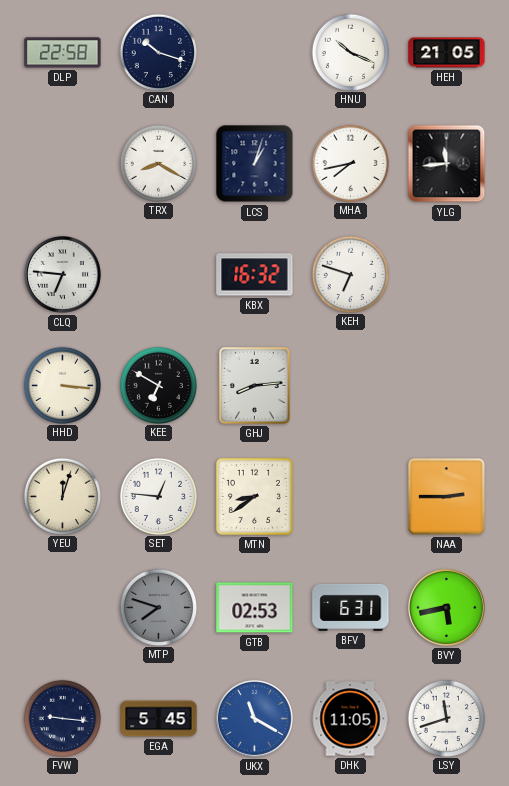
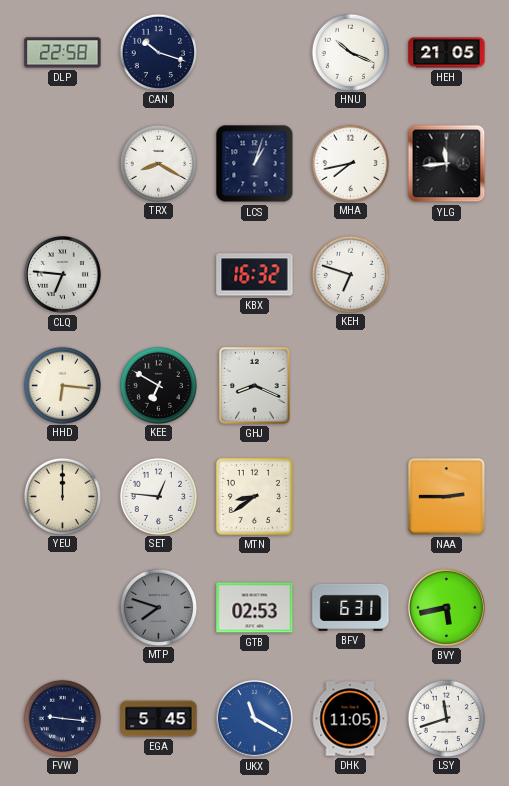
HHD: 3:16 -> 6:16 (62, 385)
GHJ: 8:14 -> 8:19 (254, 385)
YEU: 12:03 -> 12:00 (62, 496)
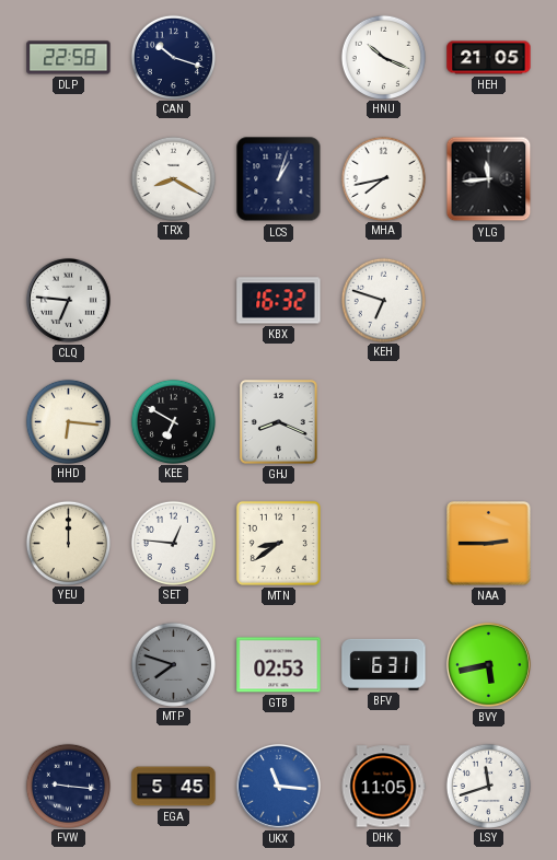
UKX: 11:20 -> 11:16 (278, 786)
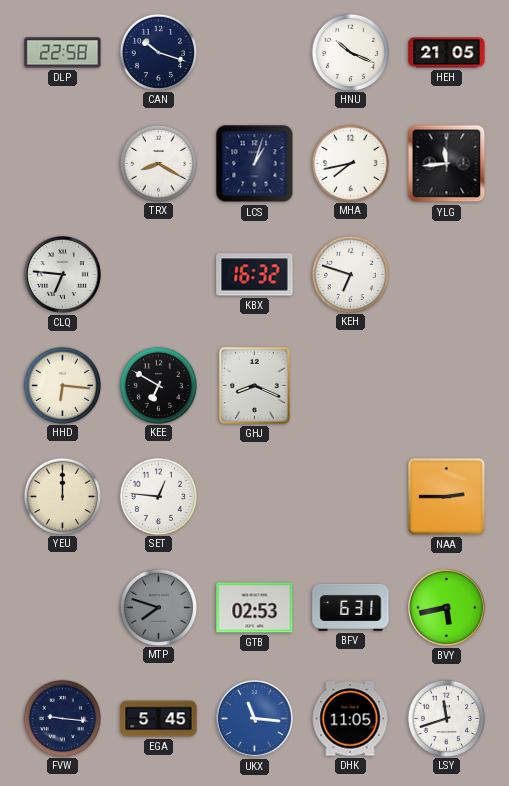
MTN: 8:39 -> none (278, 543)
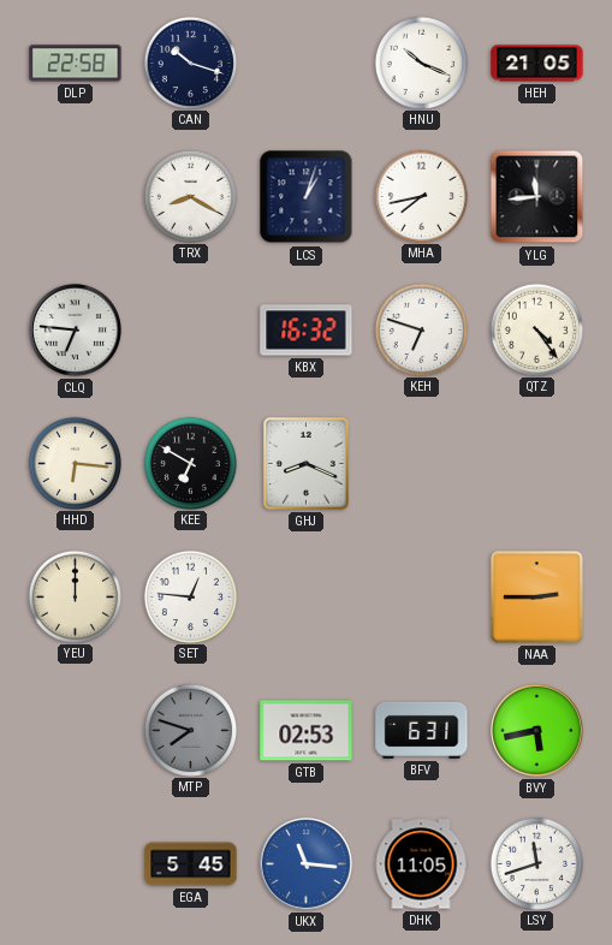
QTZ: none -> 4:24 (536, 329)
FVW: 9:16 -> none (62, 718)
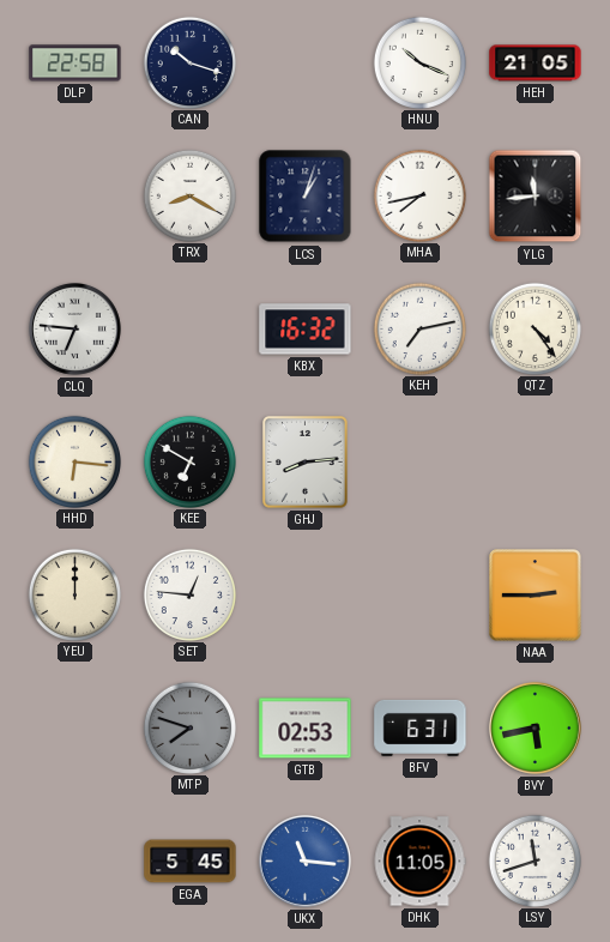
KEH: 6:48 -> 7:13 (419, 328)
GHJ: 8:19 -> 8:14 (304, 461)
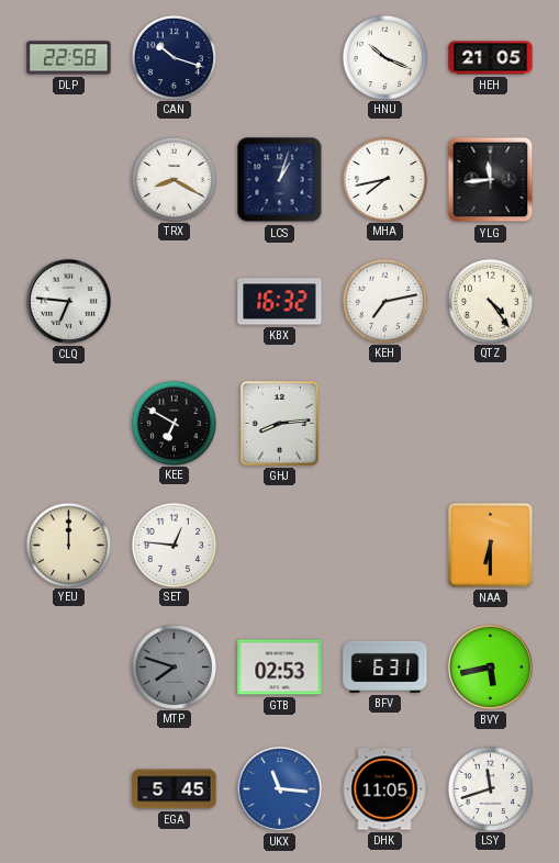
HHD: 6:16 -> none (74, 461)
NAA: 2:45 -> 6:30 (491, 546)
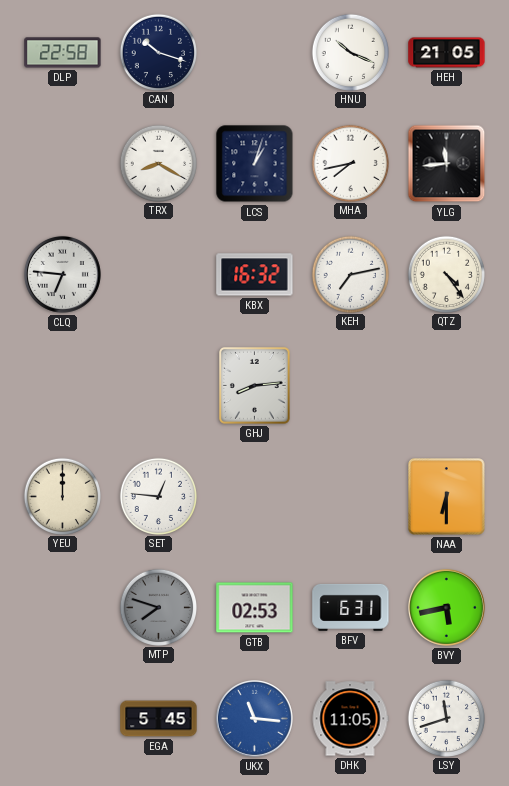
KEE: 6:50 -> none (174, 423)
